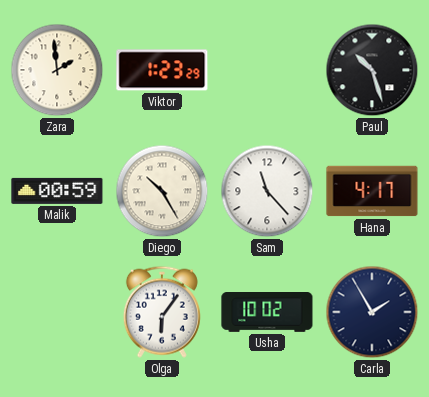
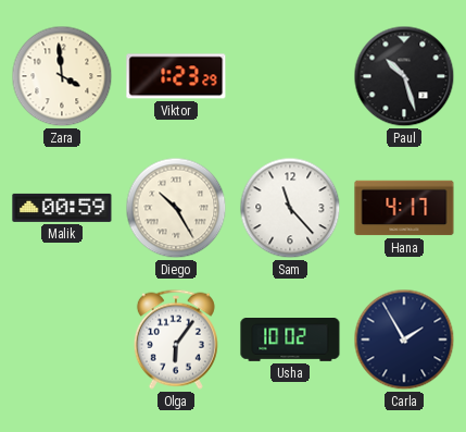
Zara: 1:59 -> 3:59 (62, 76)
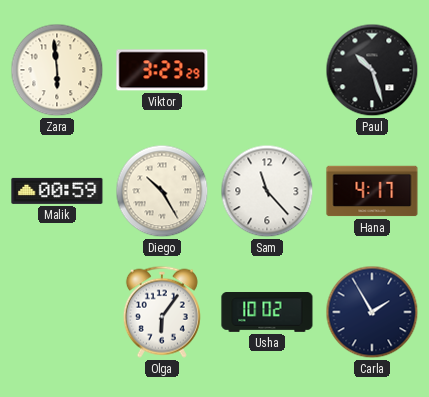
Zara: 3:59 -> 5:59 (57, 70)
Viktor: 1:23 -> 3:23 (162, 70)
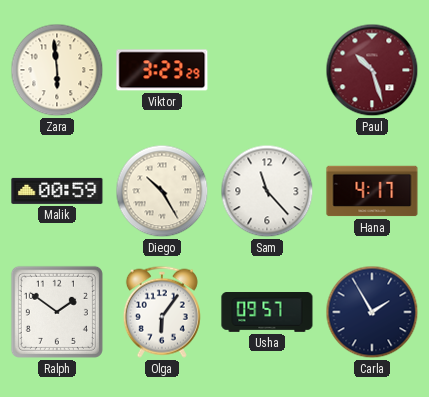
Paul dial: black -> burgundy (372, 70)
Ralph: none -> 1:51 (57, 312)
Usha: 10:02 -> 09:57 (267, 313)
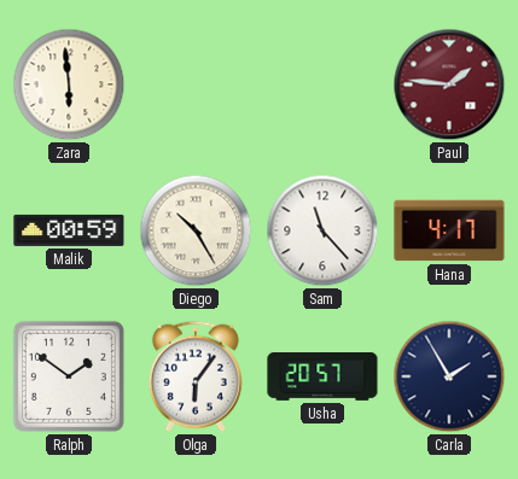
Viktor: 3:23 -> none (162, 70)
Paul: 10:27 -> 1:46 (449, 84)
Usha: 09:57 -> 20:57 (322, 378)
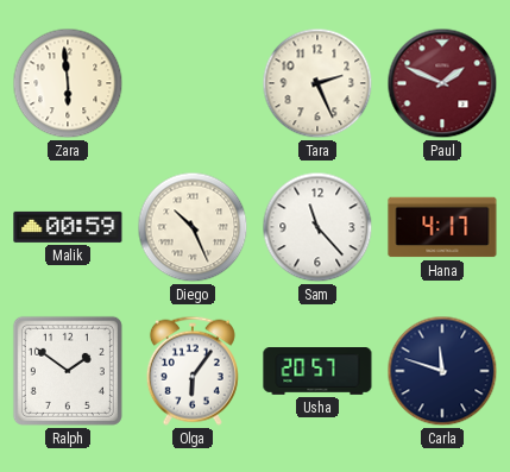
Tara: none -> 2:26 (317, 83)
Paul: 1:46 -> 1:49 (442, 83)
Diego: 10:25 -> 10:26 (193, 227)
Carla: 1:55 -> 11:48 (442, 371)
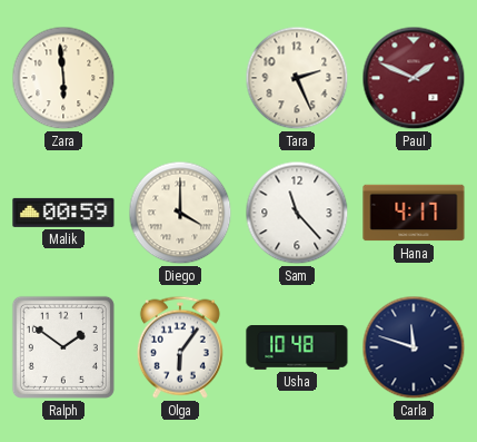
Diego: 10:26 -> 4:00 (180, 213)
Usha: 20:57 -> 10:48 (297, 348)
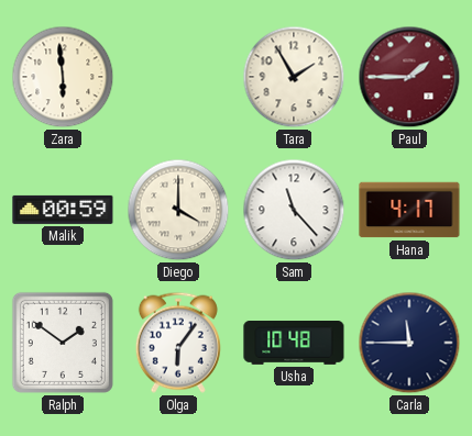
Tara: 2:26 -> 1:55 (294, 77)
Paul: 1:49 -> 1:45 (409, 77)
Carla: 11:48 -> 11:45 (409, 343)
